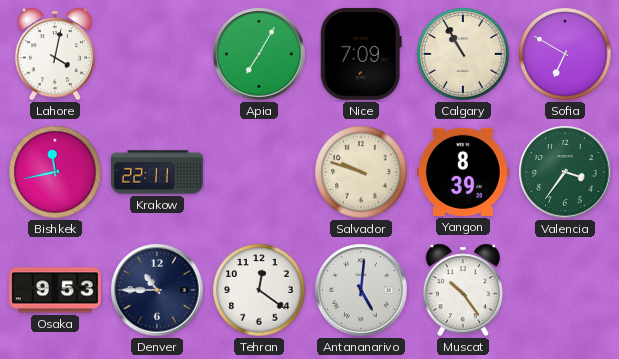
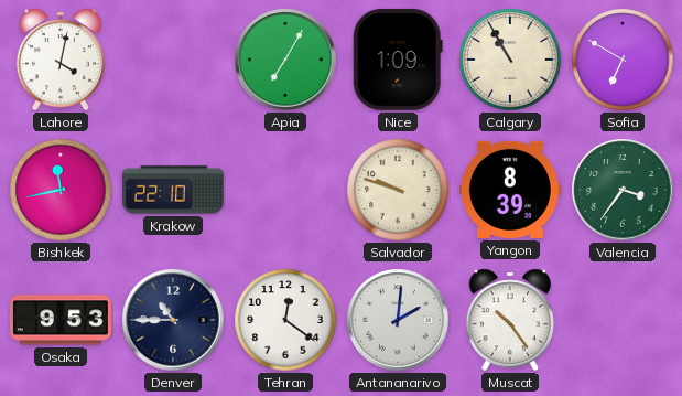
Nice: 7:09 -> 1:09 (398, 60)
Krakow: 22:11 -> 22:10 (174, 190)
Antananarivo: 5:01 -> 2:01 (398, 320)
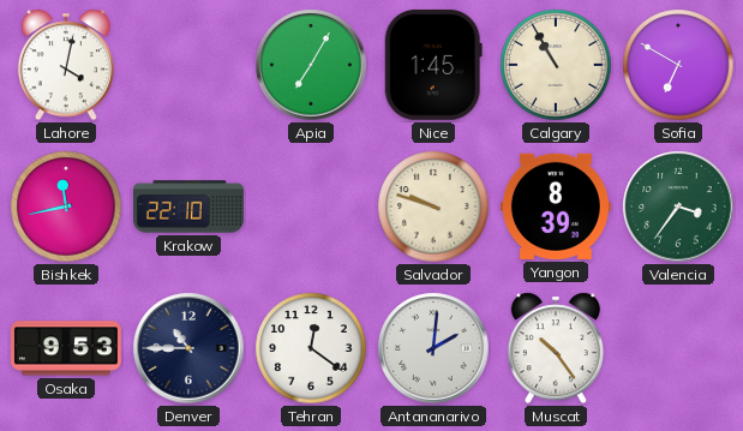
Nice: 1:09 -> 1:45 (433, 65)
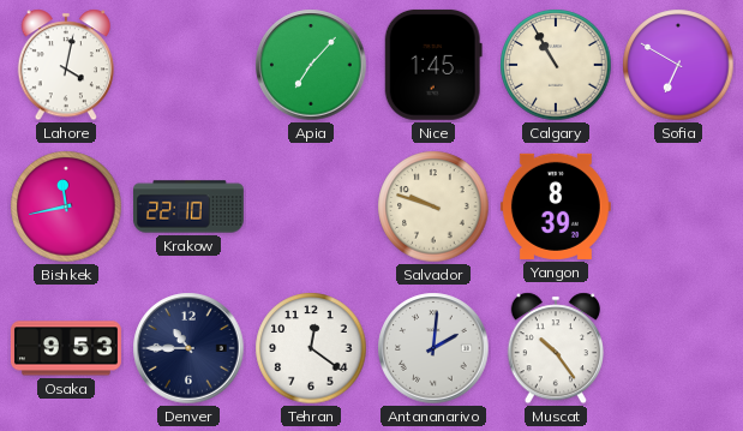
Apia: 7:05 -> 7:07 (311, 65)
Valencia: 3:36 -> none (678, 206)
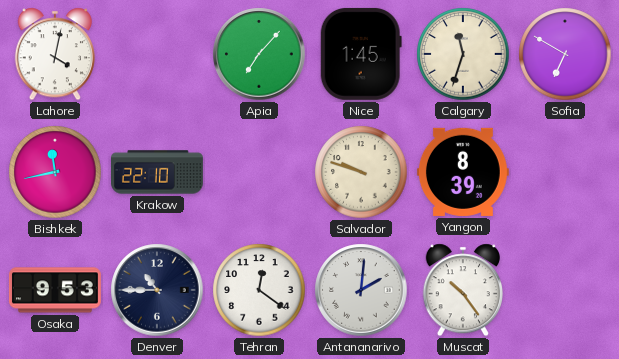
Calgary: 10:55 -> 11:33 (463, 54)
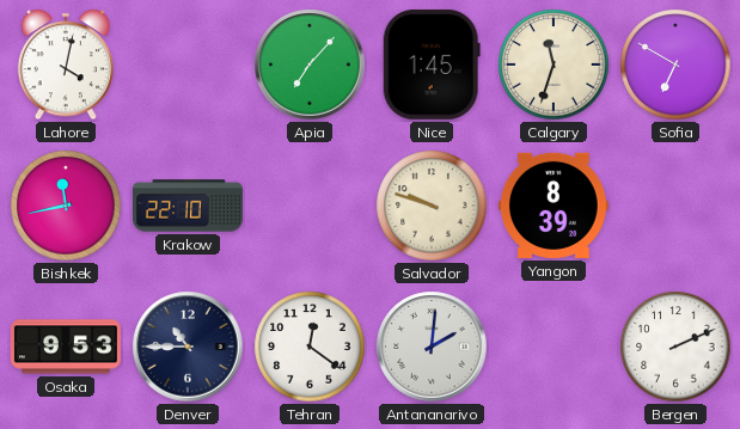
Muscat: 10:24 -> none (463, 290)
Bergen: none -> 2:11 (675, 347)
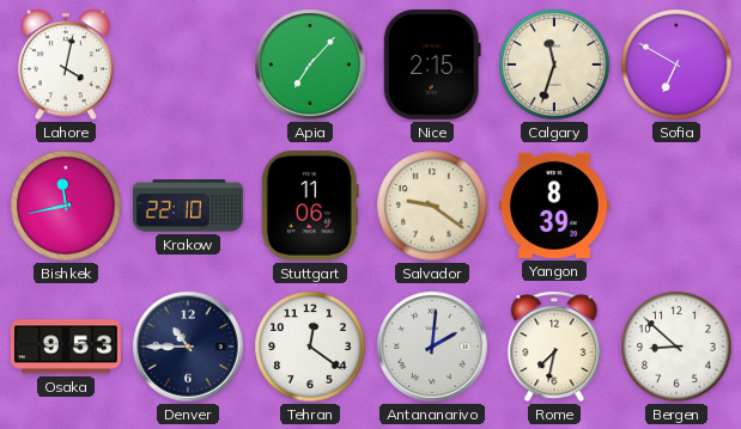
Nice: 1:45 -> 2:15 (432, 65)
Stuttgart: none -> 11:06 (310, 206)
Salvador: 9:48 -> 9:21 (432, 206)
Rome: none -> 7:32 (554, 347)
Bergen: 2:11 -> 8:52 (676, 347)
